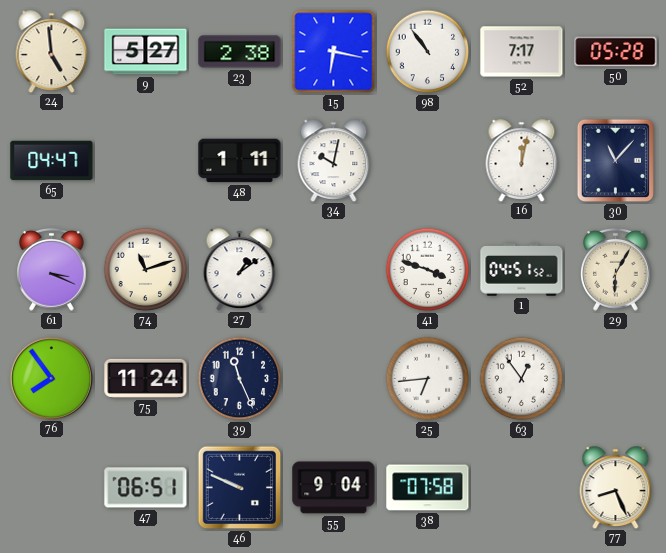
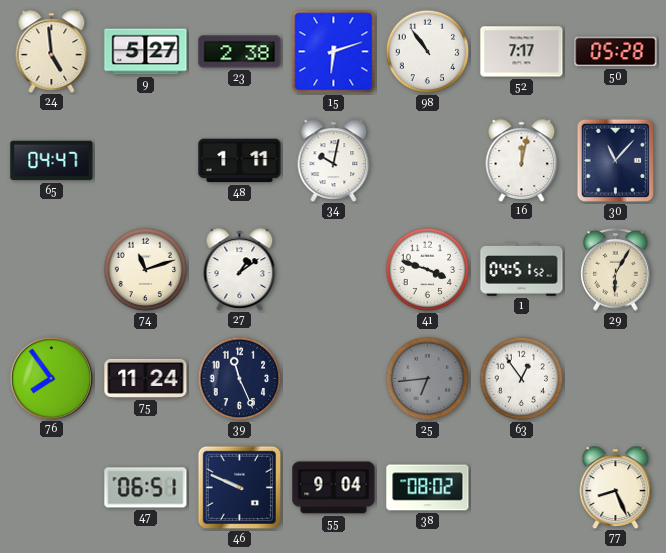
15: 6:17 -> 6:12 (334, 52)
61: 3:19 -> none (52, 269)
25 dial: white -> grey (428, 379)
38: 07:58 -> 08:02 (428, 488)
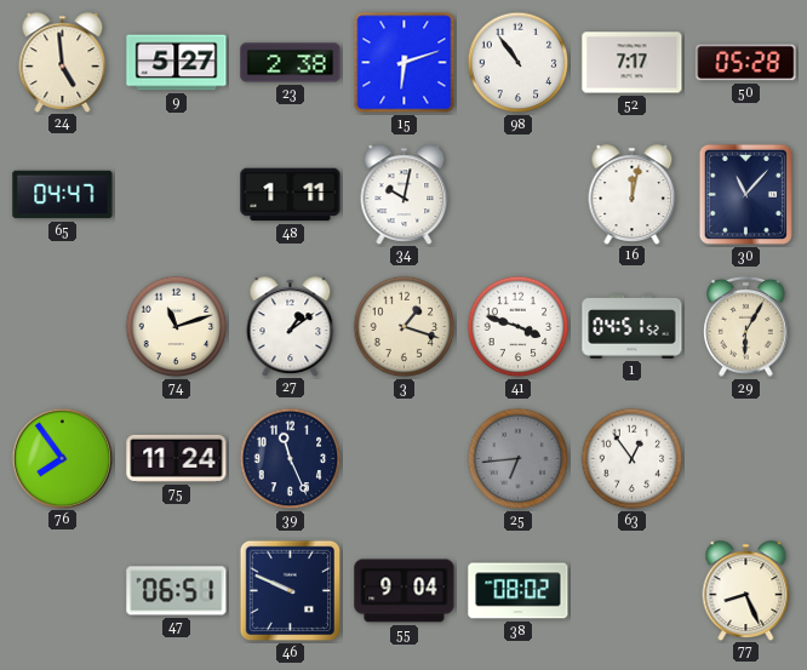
3: none -> 1:18 (405, 327)
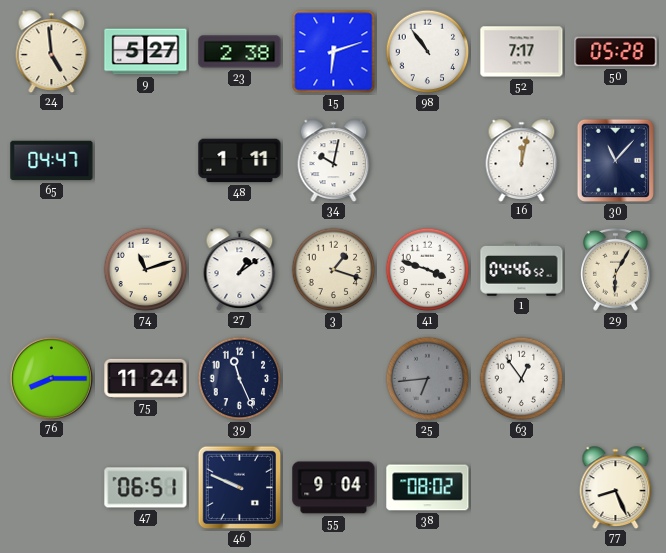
1: 04:51 -> 04:46 (522, 270)
76: 7:54 -> 8:15 (51, 378)
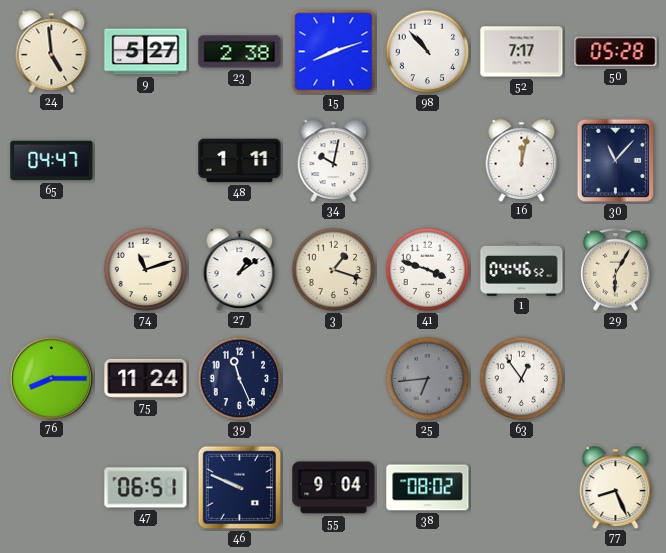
15: 6:12 -> 8:12 (334, 52)
98: 10:54 -> 10:53 (428, 52)
